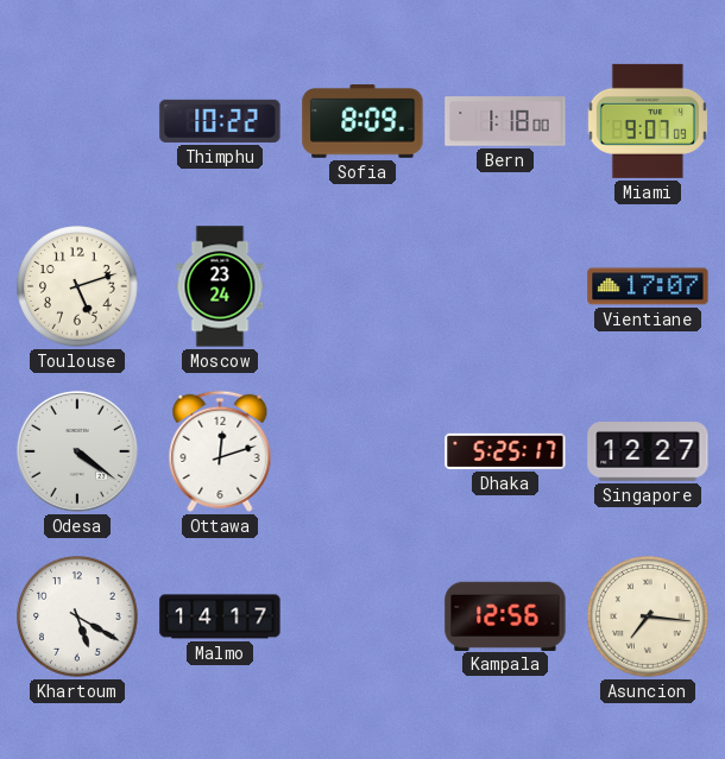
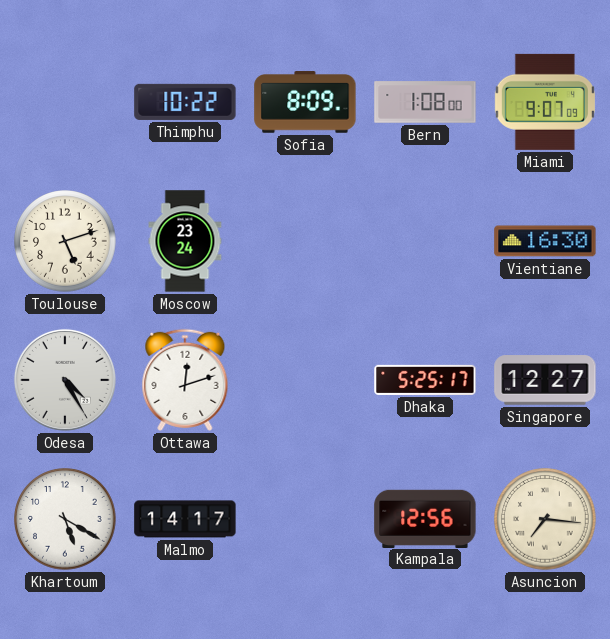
Bern: 1:18 -> 1:08 (425, 102)
Vientiane: 17:07 -> 16:30 (545, 241)
Odesa: 4:21 -> 4:25 (65, 380)
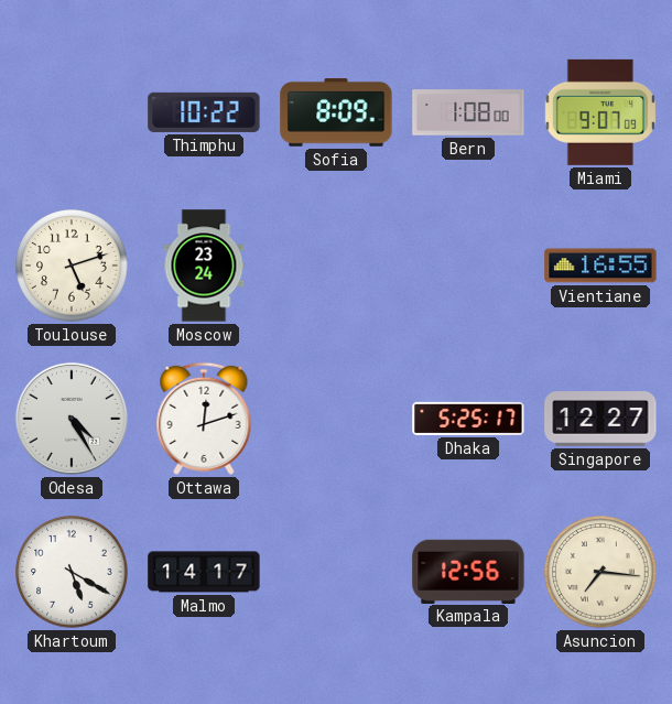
Vientiane: 16:30 -> 16:55 (600, 266)
